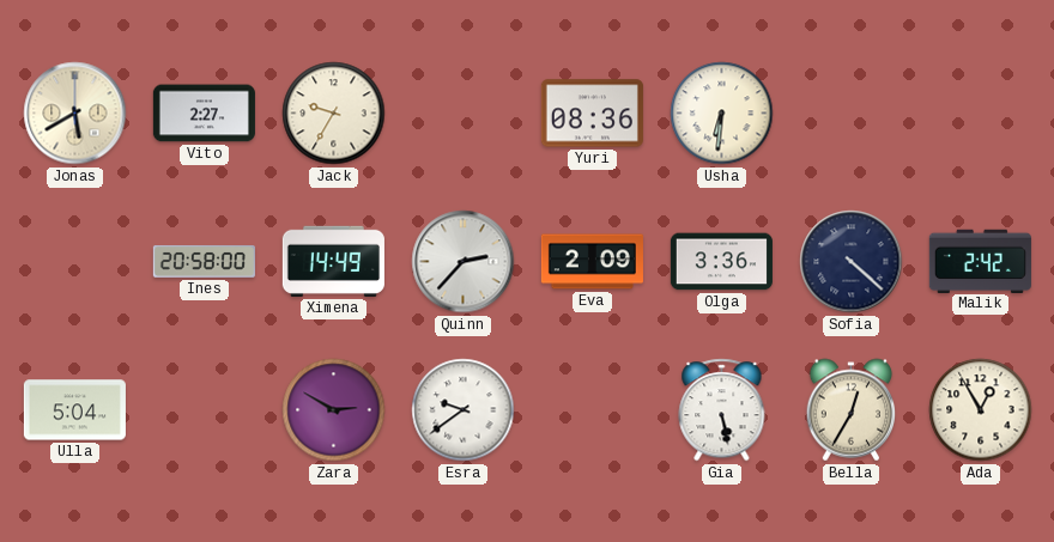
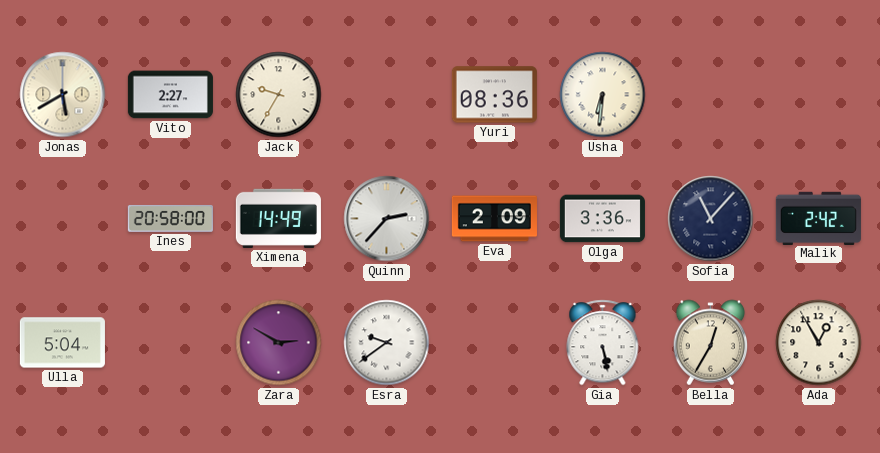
Sofia: 4:22 -> 11:07 (711, 219)
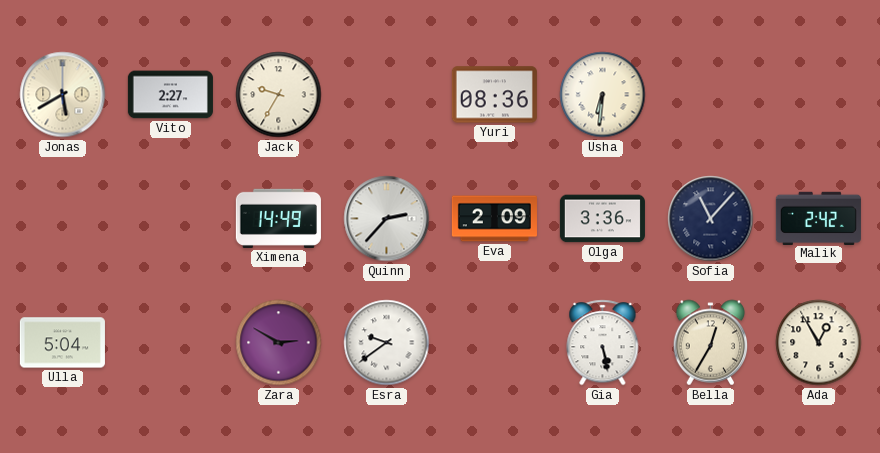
Ines: 20:58 -> none (170, 218)
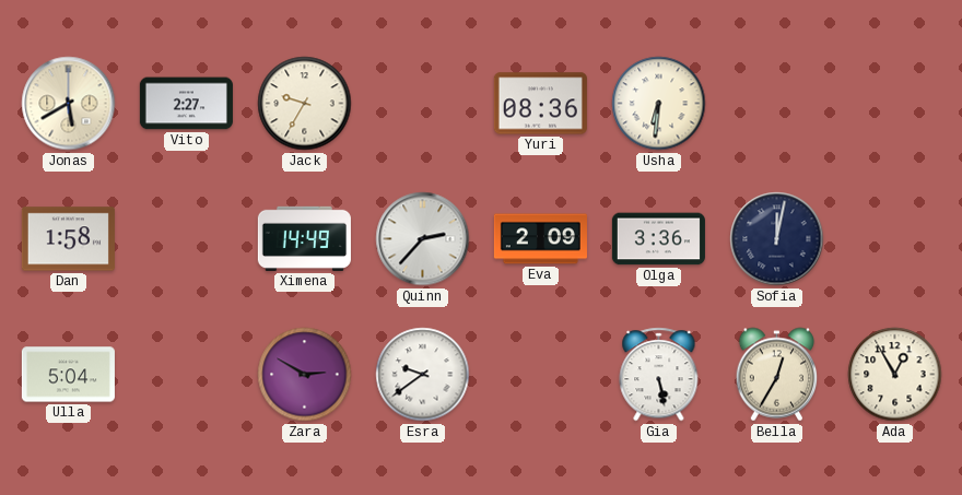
Dan: none -> 1:58 (68, 239)
Sofia: 11:07 -> 12:02 (777, 239)
Malik: 2:42 -> none (818, 218)
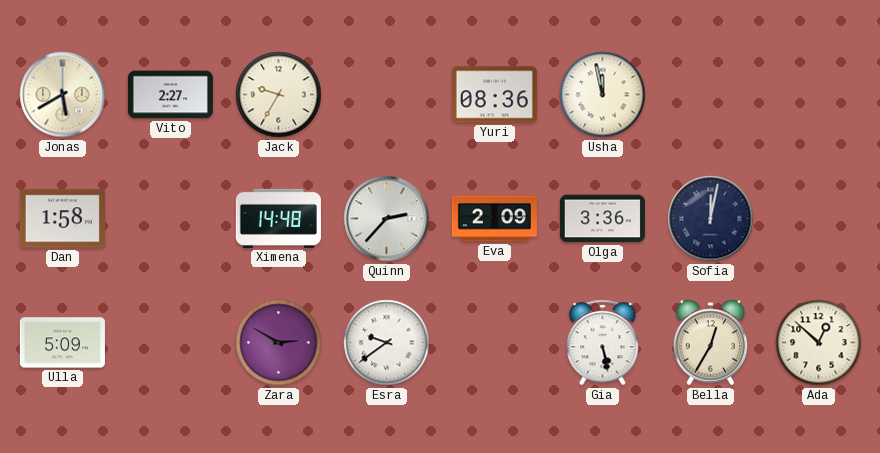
Usha: 6:31 -> 11:58 (603, 95)
Ximena: 14:49 -> 14:48 (278, 218)
Ulla: 5:04 -> 5:09 (62, 343)
Ada: 12:55 -> 12:52 (819, 343)
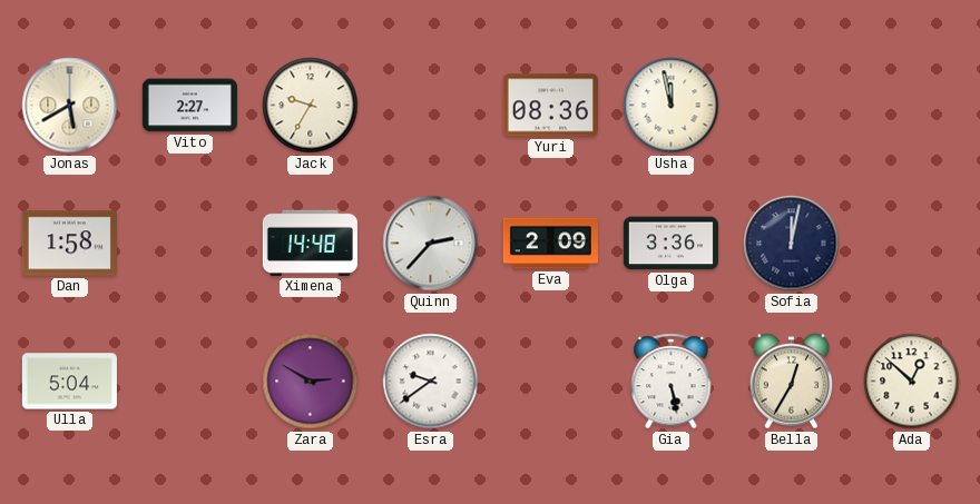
Ulla: 5:09 -> 5:04 (69, 382)
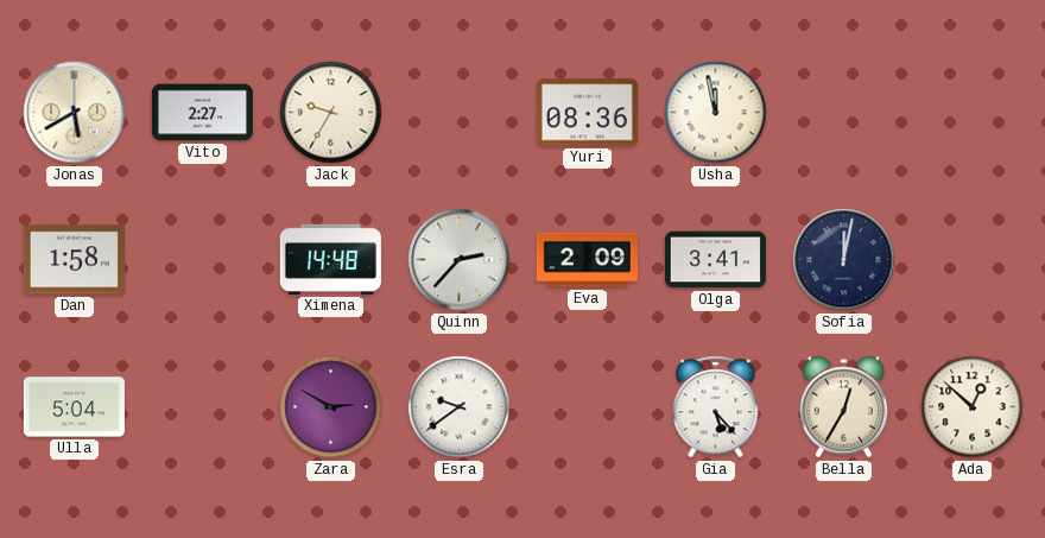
Olga: 3:36 -> 3:41 (715, 260)
Gia: 5:28 -> 5:23 (716, 407)
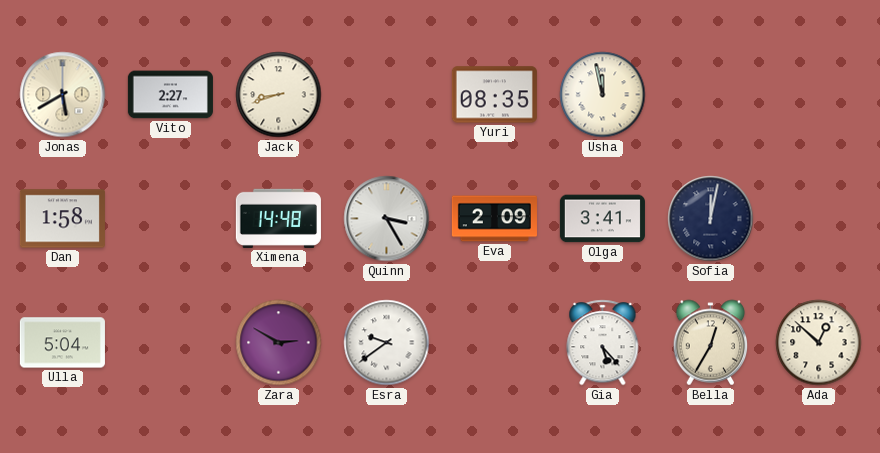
Jack: 9:35 -> 8:42 (279, 95)
Yuri: 08:36 -> 08:35 (494, 95)
Quinn: 2:37 -> 3:25 (387, 219)
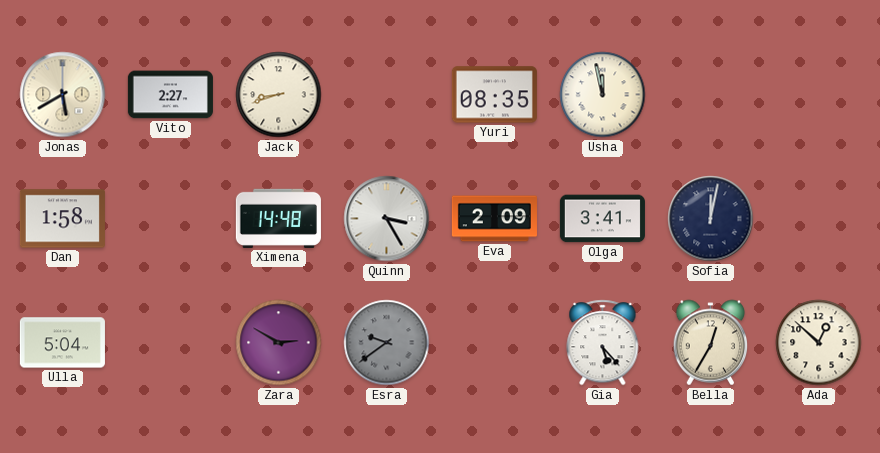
Esra dial: white -> grey (387, 343)
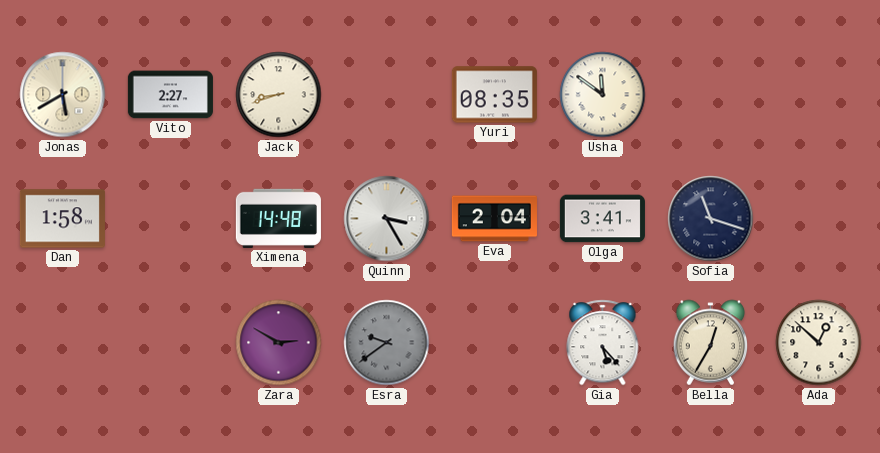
Usha: 11:58 -> 11:51 (603, 95)
Eva: 2:09 -> 2:04 (494, 219)
Sofia: 12:02 -> 11:18 (711, 219)
Ulla: 5:04 -> none (62, 343)
